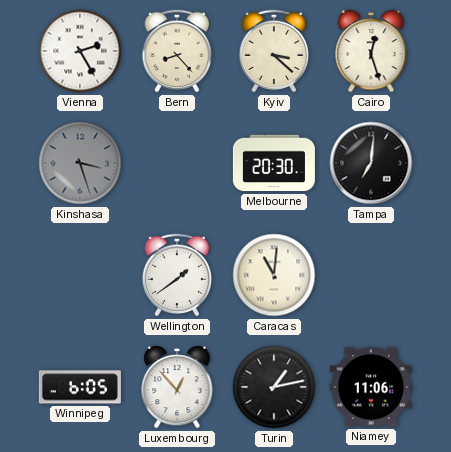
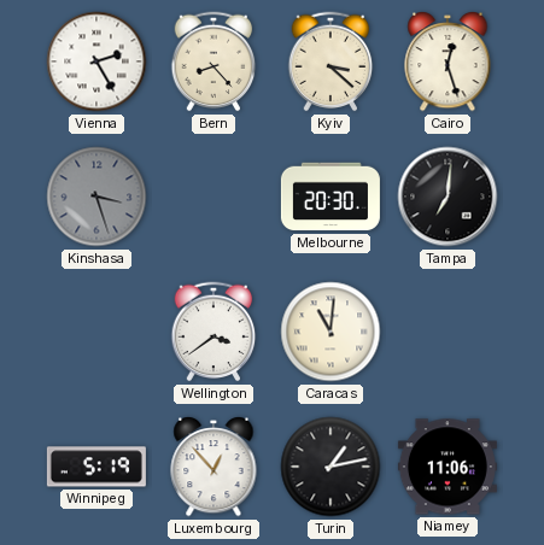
Wellington: 1:39 -> 3:39 (213, 332)
Winnipeg: 6:05 -> 5:19 (96, 467)
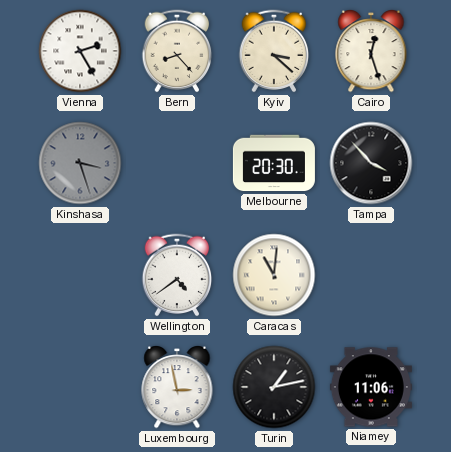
Tampa: 7:01 -> 3:53 (371, 163)
Wellington: 3:39 -> 4:39 (177, 275)
Winnipeg: 5:19 -> none (96, 467)
Luxembourg: 12:53 -> 2:58 (177, 388)
